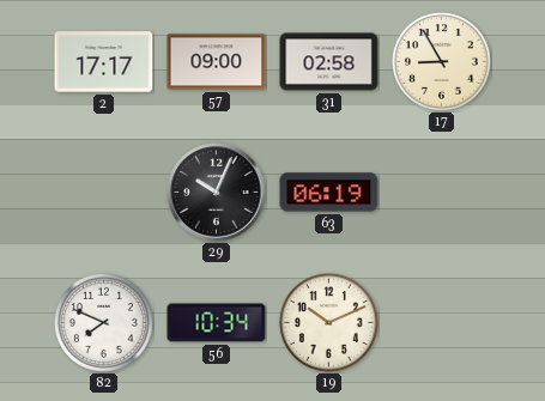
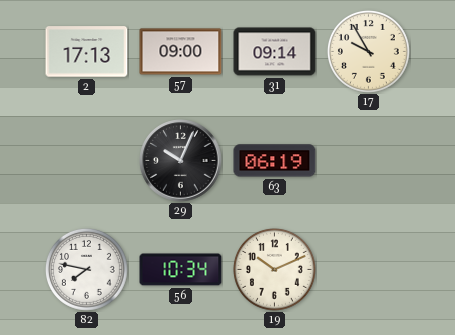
2: 17:17 -> 17:13 (87, 52)
31: 02:58 -> 09:14 (275, 52)
17: 8:55 -> 9:55 (368, 51)
82: 7:49 -> 7:47 (86, 269)
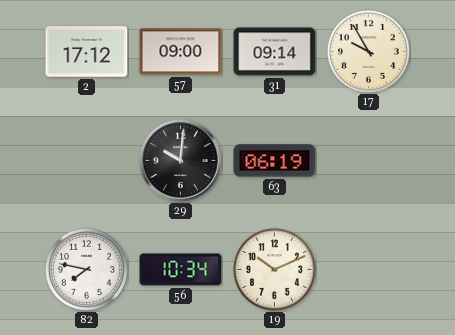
2: 17:13 -> 17:12 (87, 52)
29: 10:04 -> 10:01 (181, 161)
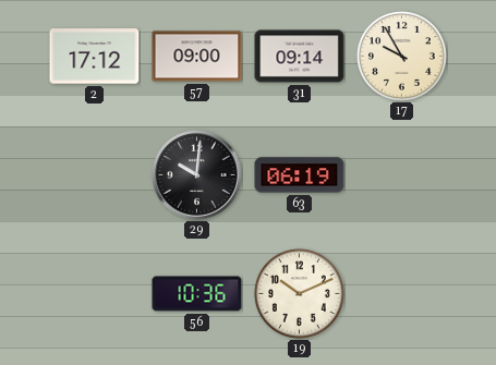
82: 7:47 -> none (86, 269)
56: 10:34 -> 10:36 (197, 294)
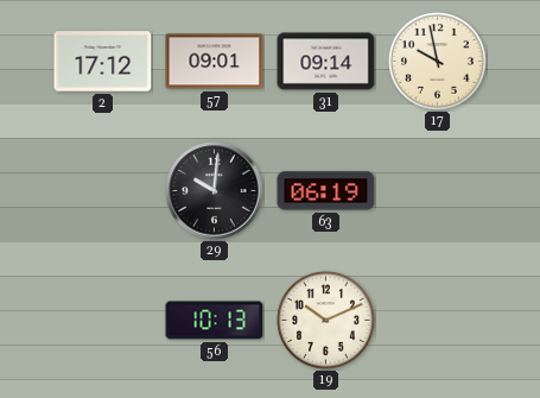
57: 09:00 -> 09:01 (215, 62)
17: 9:55 -> 9:58 (437, 61)
56: 10:36 -> 10:13 (215, 321)
